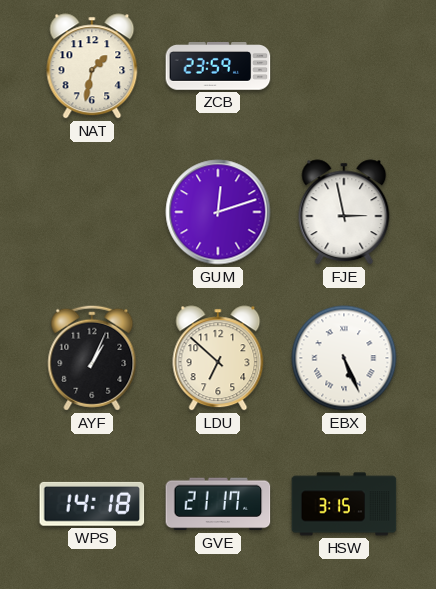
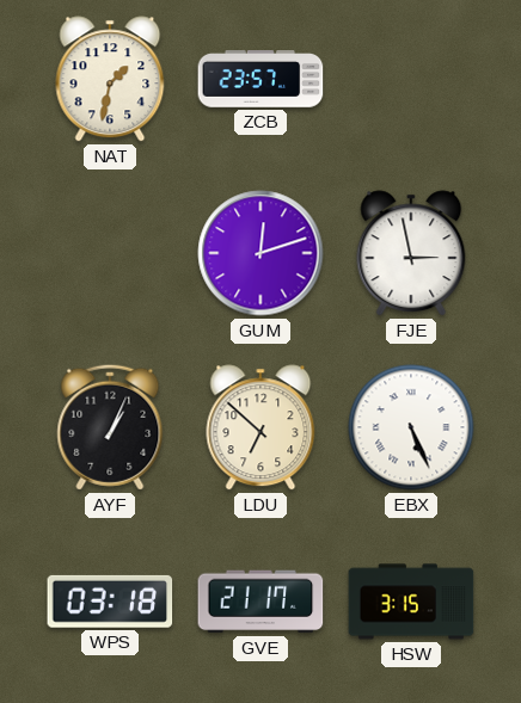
ZCB: 23:59 -> 23:57 (260, 80)
WPS: 14:18 -> 03:18 (110, 602)
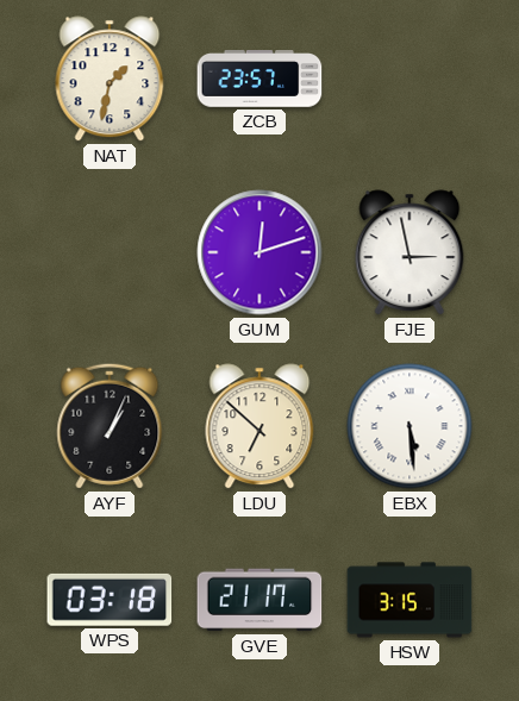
EBX: 5:26 -> 5:29 (409, 426)
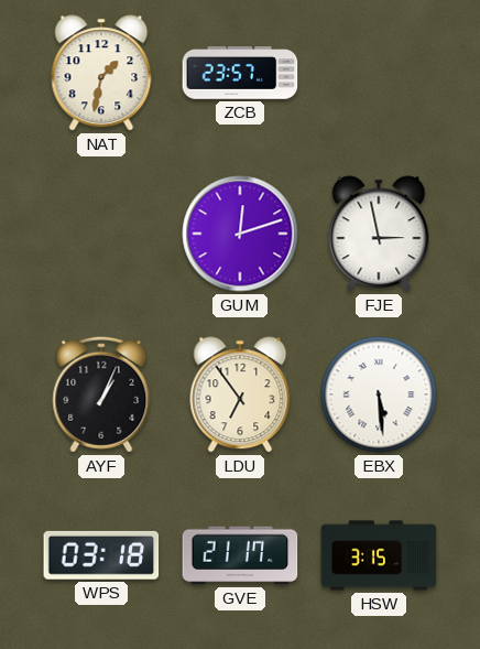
LDU: 6:52 -> 6:54 (240, 394)
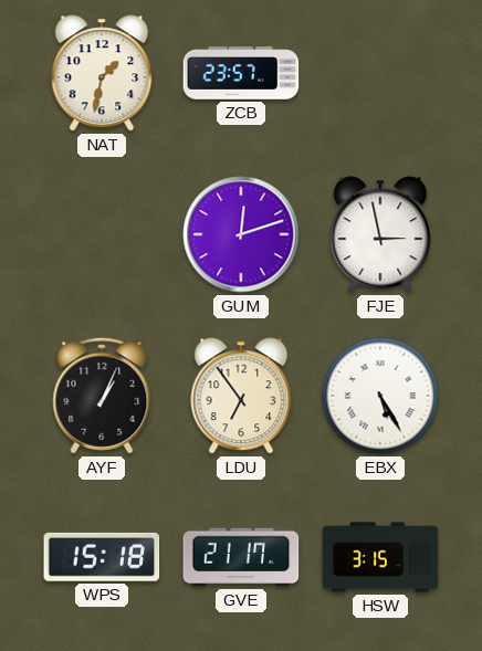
EBX: 5:29 -> 5:25 (380, 396)
WPS: 03:18 -> 15:18 (102, 557)
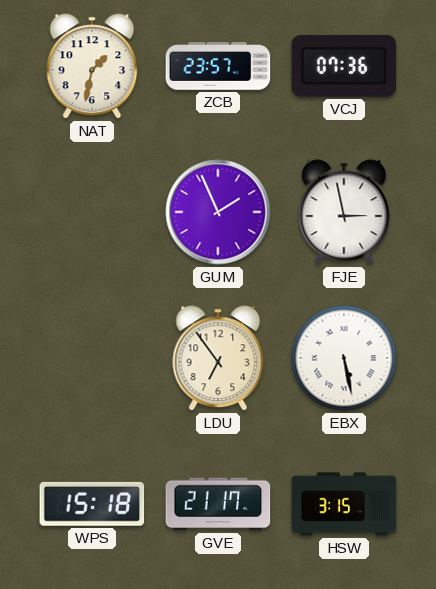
VCJ: none -> 07:36 (344, 66)
GUM: 12:12 -> 1:56 (218, 212)
AYF: 1:04 -> none (102, 396)
EBX: 5:25 -> 5:28 (344, 358)
